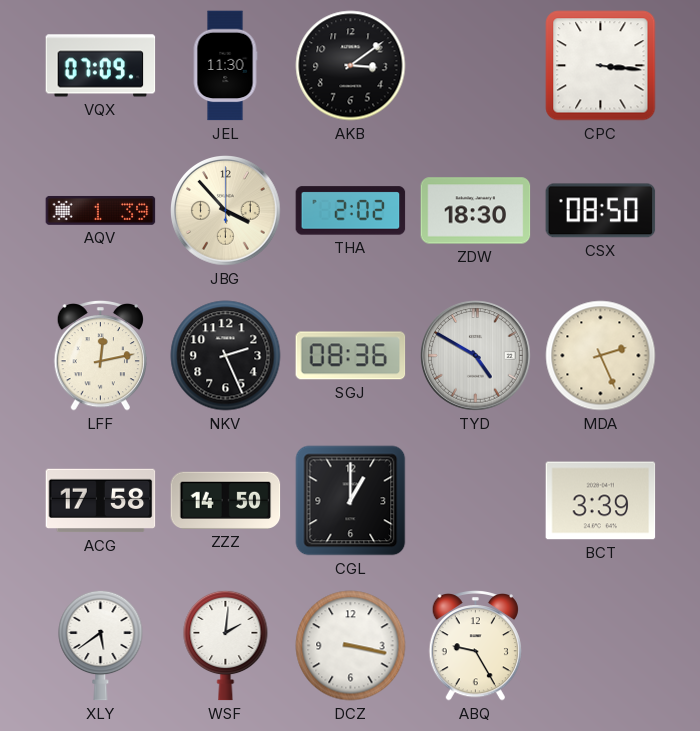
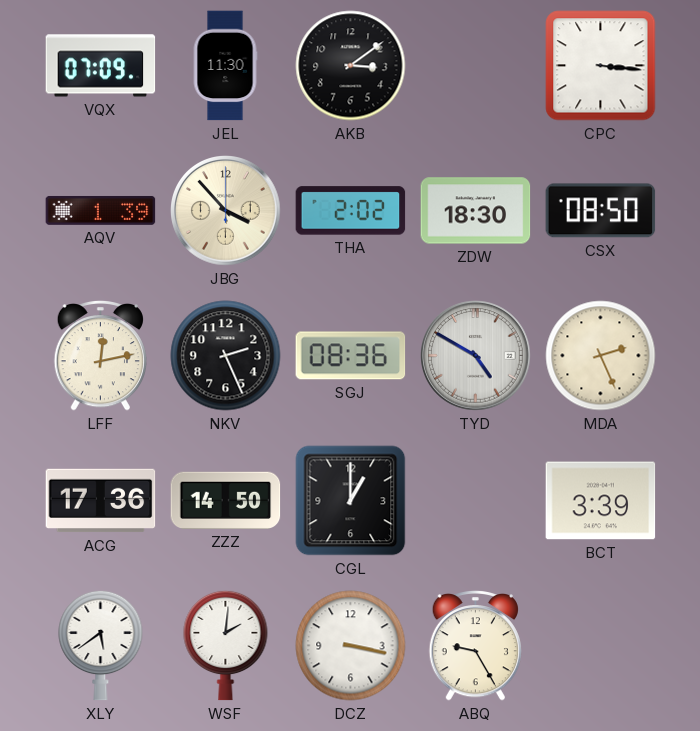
ACG: 17:58 -> 17:36 (101, 501)
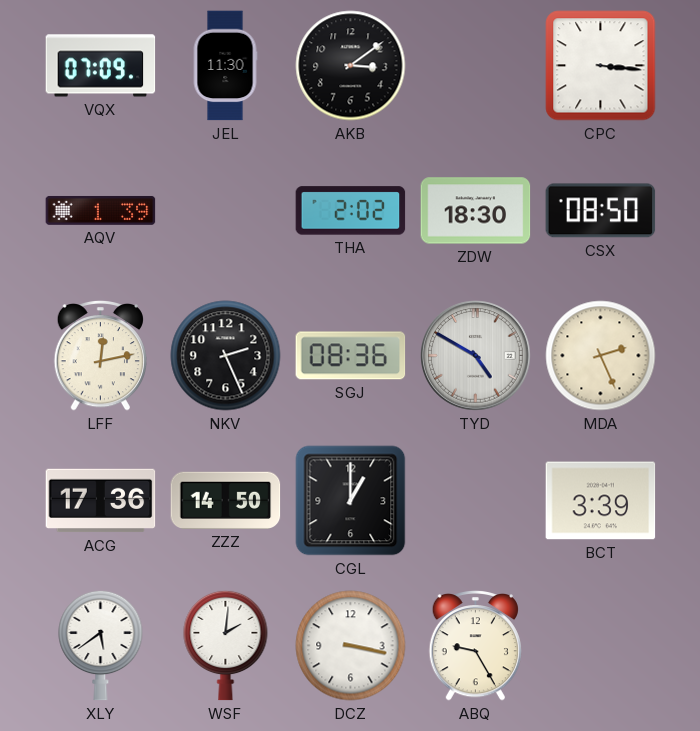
JBG: 3:53 -> none (226, 211)
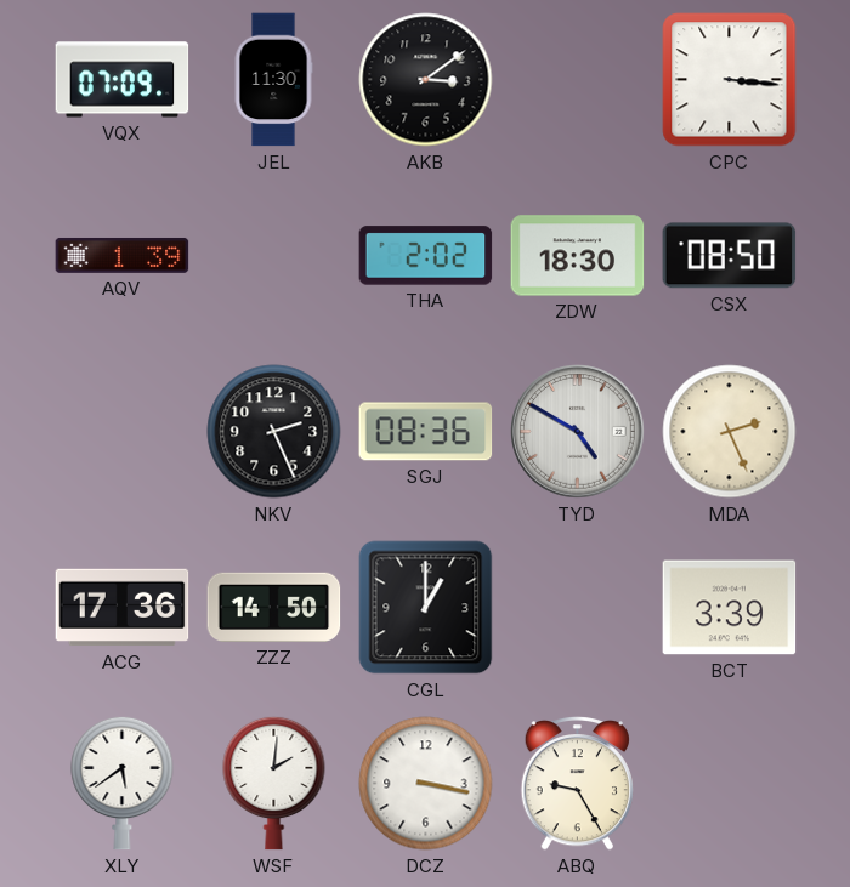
LFF: 12:13 -> none (100, 356)
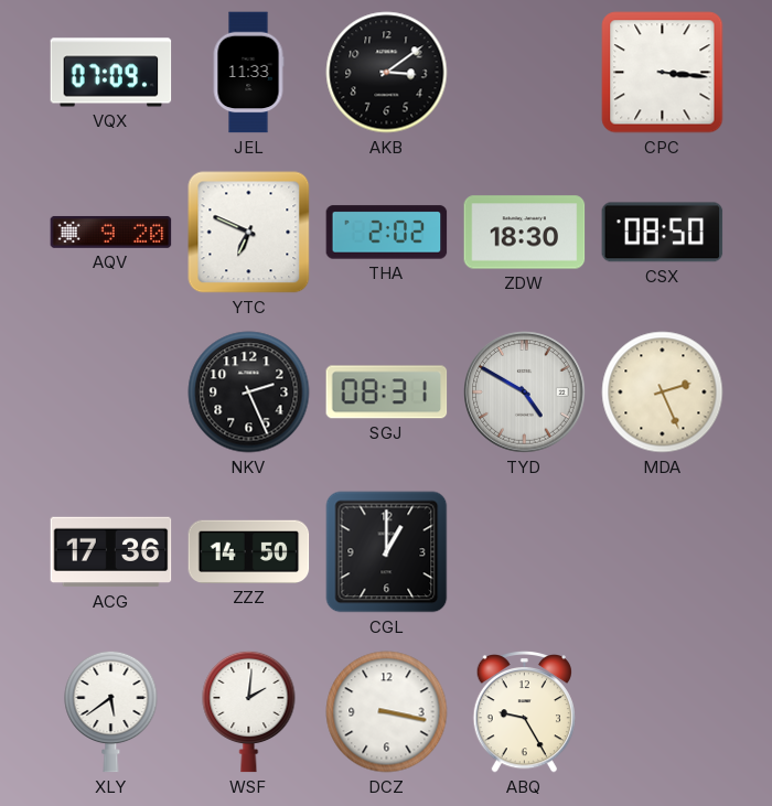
JEL: 11:30 -> 11:33 (248, 73)
AQV: 1:39 -> 9:20 (111, 232)
YTC: none -> 6:49 (249, 233)
SGJ: 08:36 -> 08:31 (387, 393)
BCT: 3:39 -> none (730, 608)
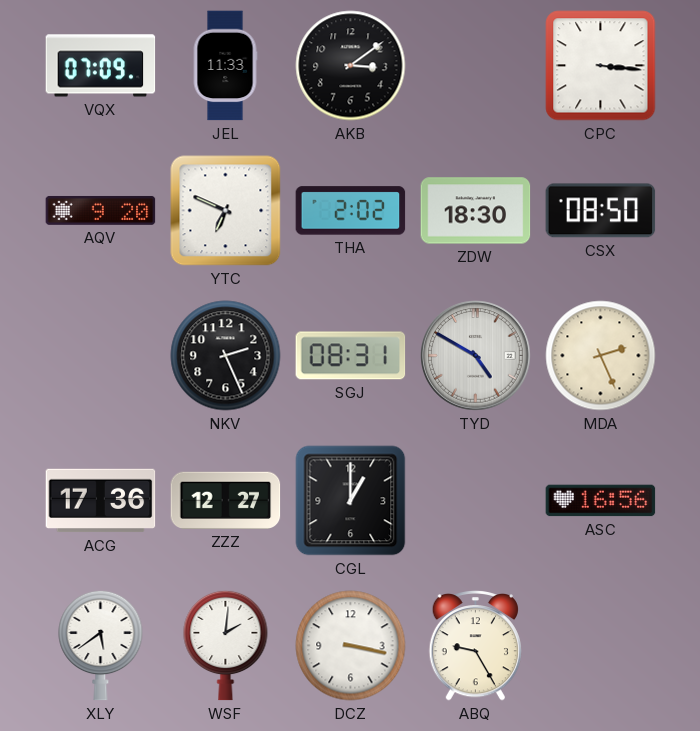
ZZZ: 14:50 -> 12:27 (226, 500)
ASC: none -> 16:56 (601, 501)
